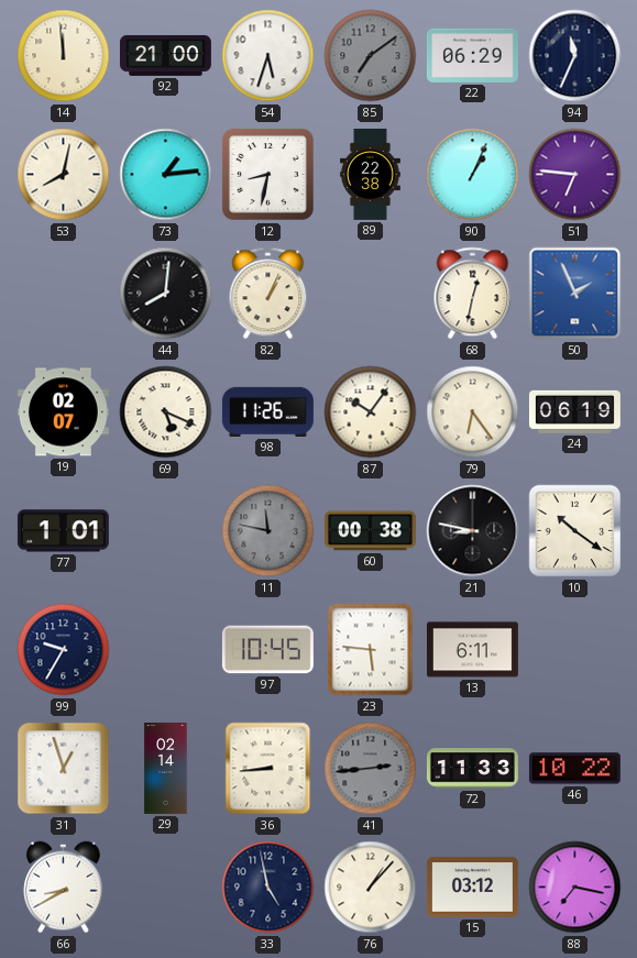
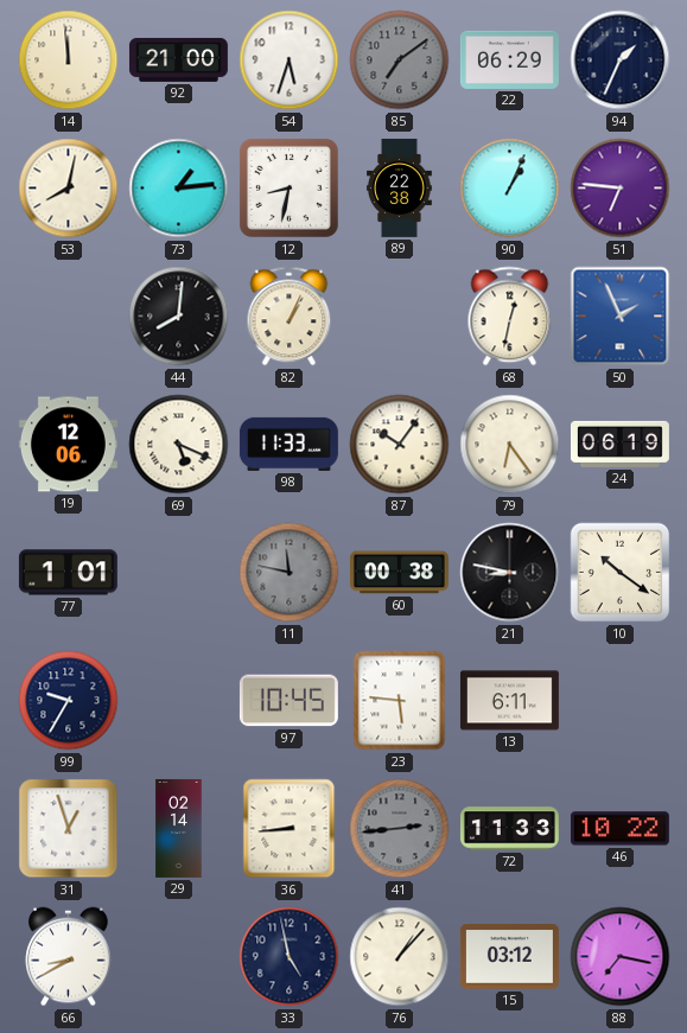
94: 11:34 -> 1:34 (621, 60)
19: 02:07 -> 12:06 (68, 445)
98: 11:26 -> 11:33 (288, 444)
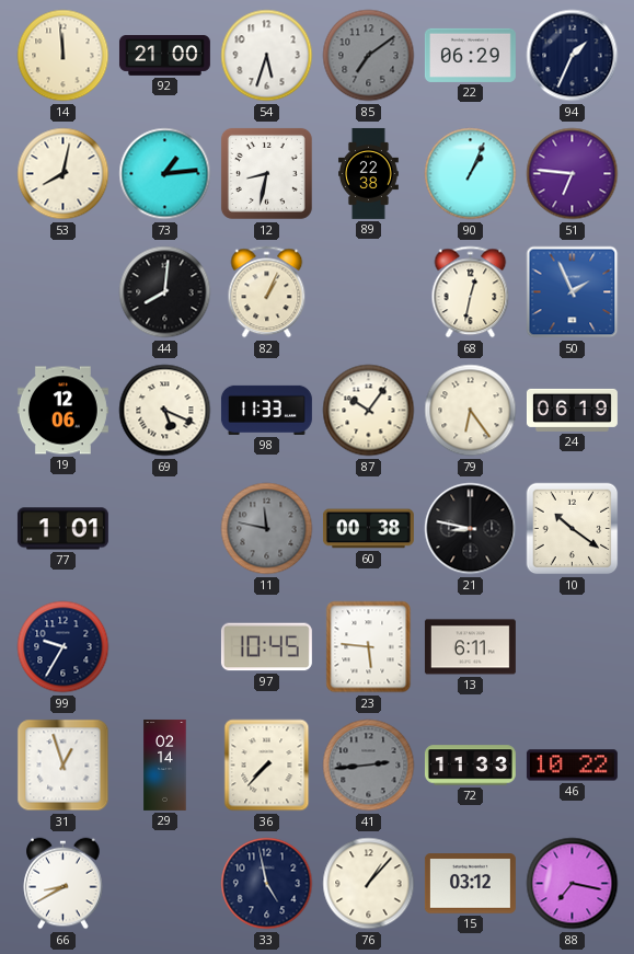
36: 8:44 -> 7:37 (267, 766)
